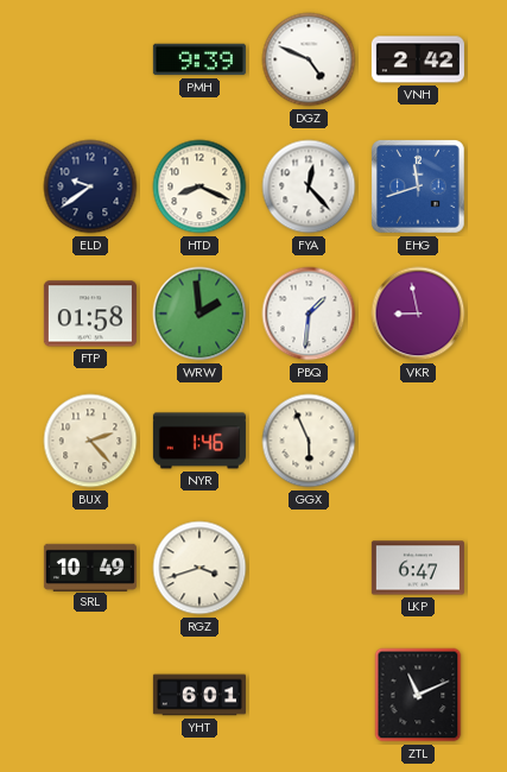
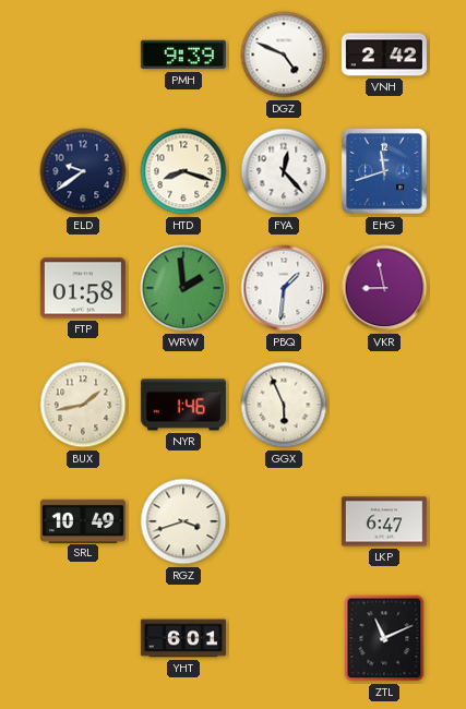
HTD: 8:19 -> 8:18 (183, 171)
BUX: 2:23 -> 1:43 (83, 405)
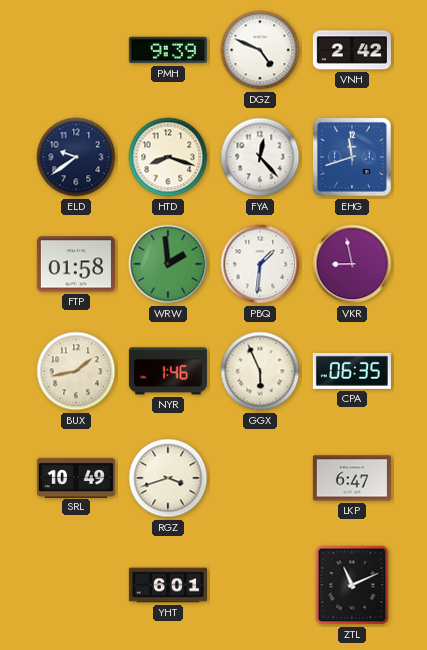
CPA: none -> 06:35 (352, 371)
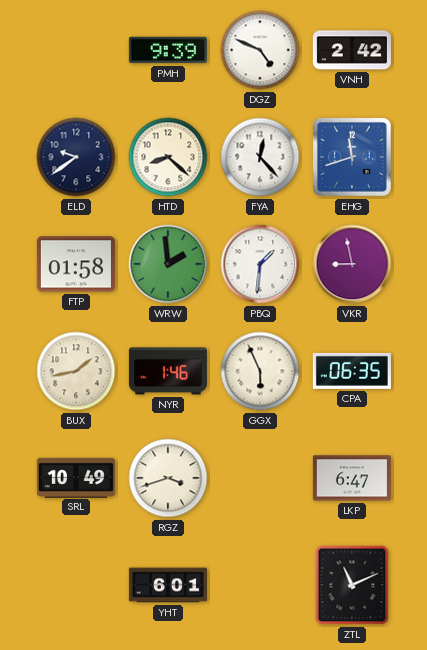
HTD: 8:18 -> 8:22 (168, 157)
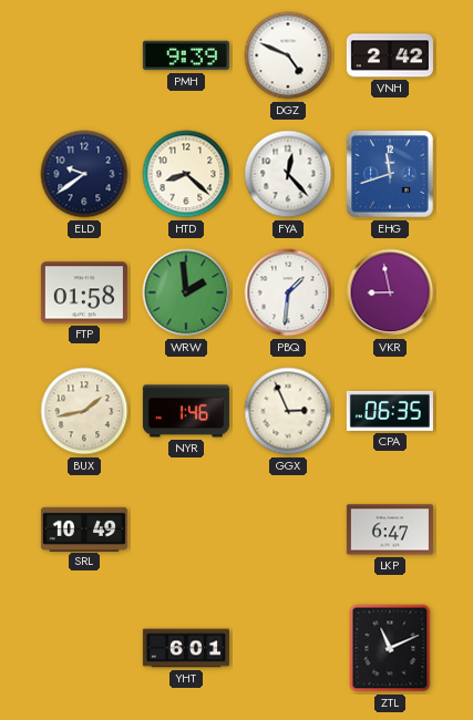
GGX: 5:56 -> 2:56 (288, 411)
RGZ: 3:42 -> none (168, 478)
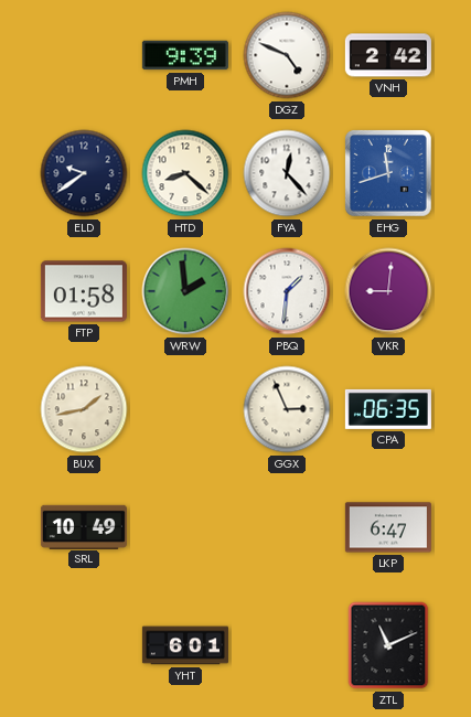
VKR: 8:58 -> 9:01 (388, 291)
NYR: 1:46 -> none (186, 411)
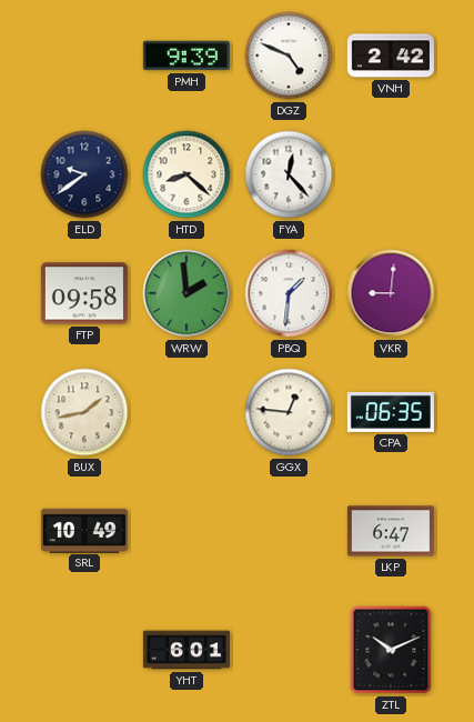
EHG: 11:42 -> none (389, 174)
FTP: 01:58 -> 09:58 (84, 293)
GGX: 2:56 -> 12:46 (289, 412)
ZTL: 11:11 -> 10:11 (391, 650)
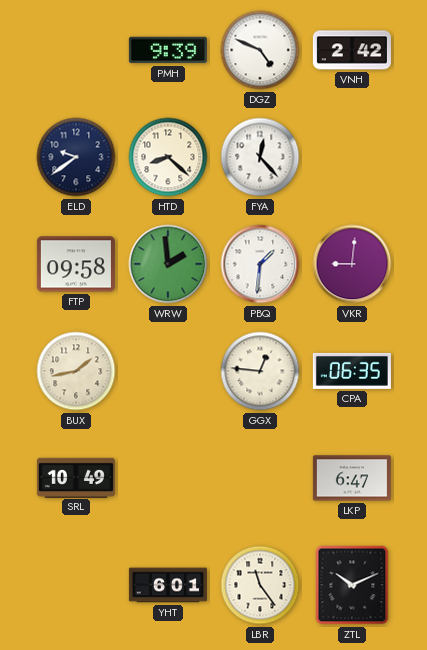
LBR: none -> 11:24 (260, 585)
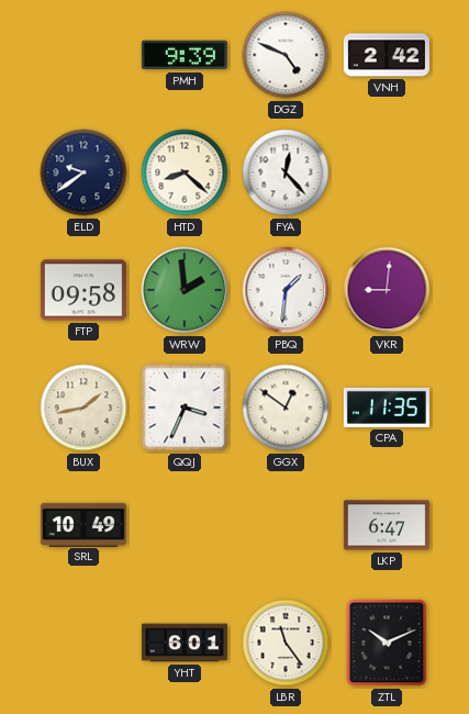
QQJ: none -> 3:34 (185, 408)
GGX: 12:46 -> 12:51 (286, 408)
CPA: 06:35 -> 11:35 (387, 408)
